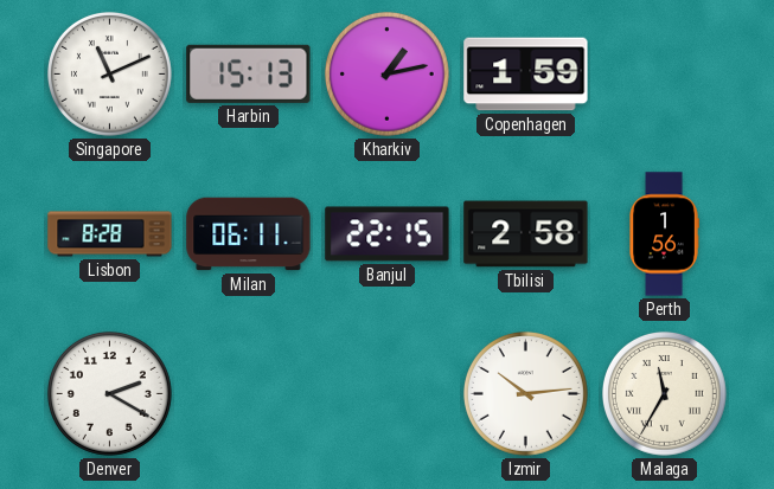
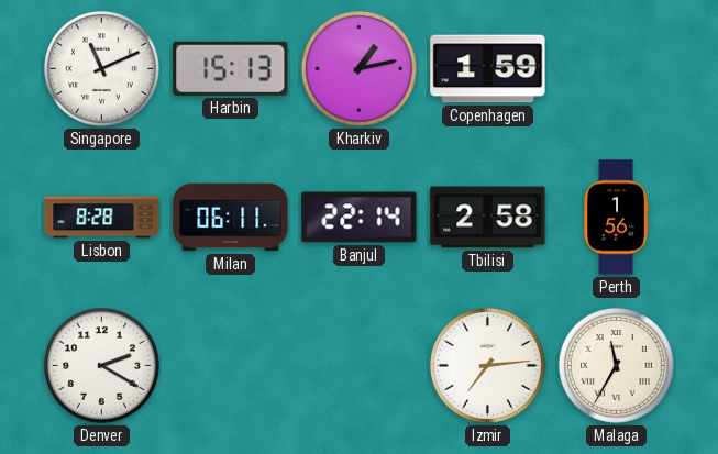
Banjul: 22:15 -> 22:14 (360, 218)
Izmir: 10:14 -> 7:14 (487, 365)
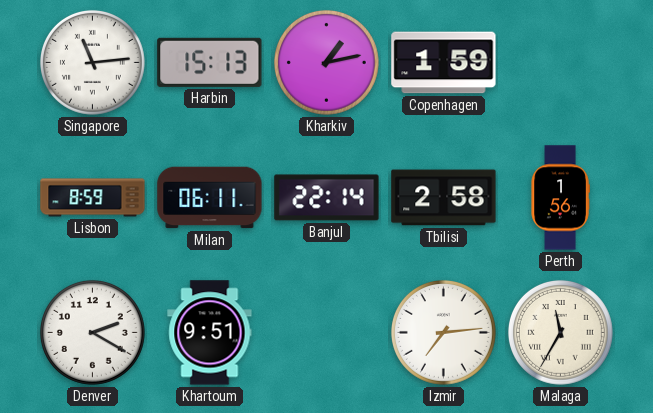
Singapore: 11:11 -> 11:14 (92, 62)
Lisbon: 8:28 -> 8:59 (93, 198)
Khartoum: none -> 9:51 (210, 333)
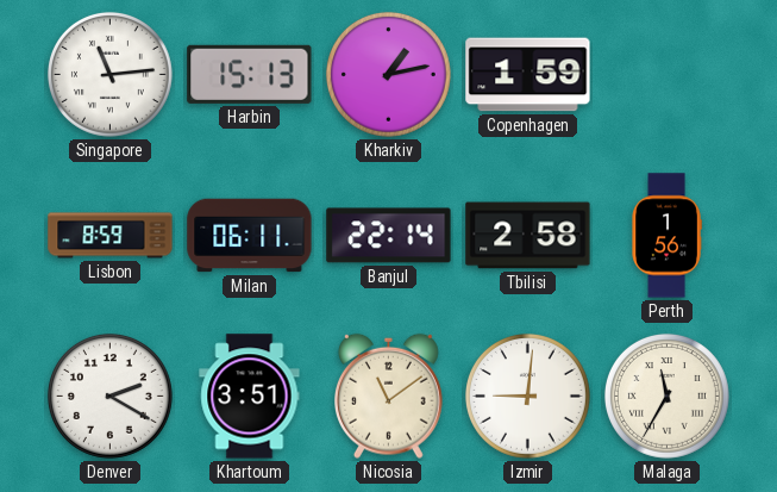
Khartoum: 9:51 -> 3:51 (250, 397)
Nicosia: none -> 11:09 (389, 396)
Izmir: 7:14 -> 9:01 (527, 396)
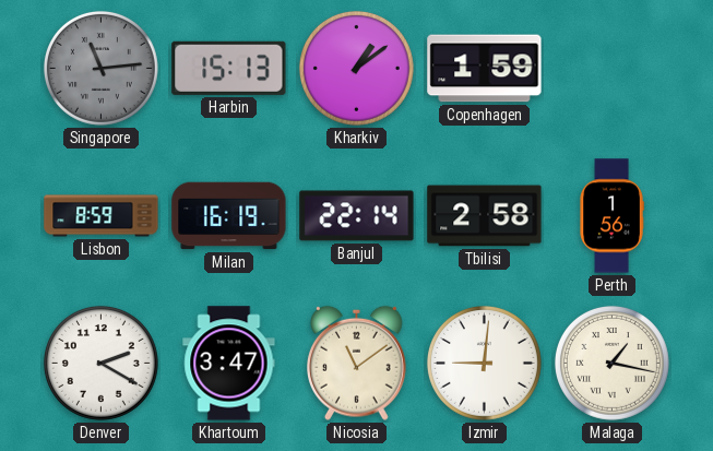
Singapore dial: white -> grey (100, 68)
Kharkiv: 1:13 -> 1:09 (356, 68)
Milan: 06:11 -> 16:19 (229, 216)
Khartoum: 3:51 -> 3:47 (229, 364)
Malaga: 11:35 -> 1:17 (611, 363)
